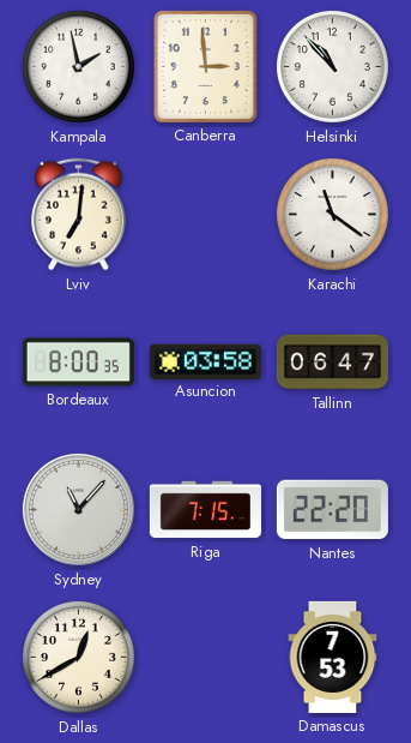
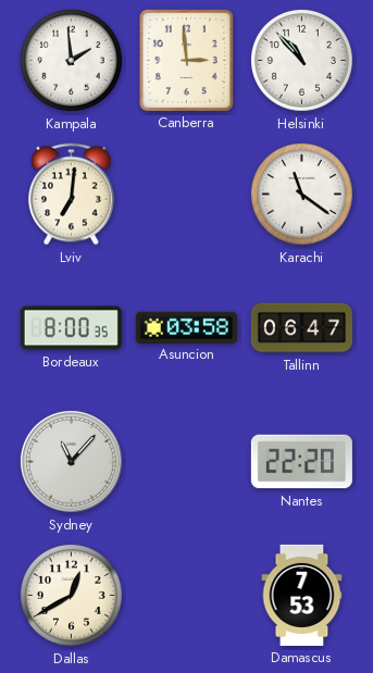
Kampala: 1:58 -> 1:59 (71, 60)
Riga: 7:15 -> none (205, 510)
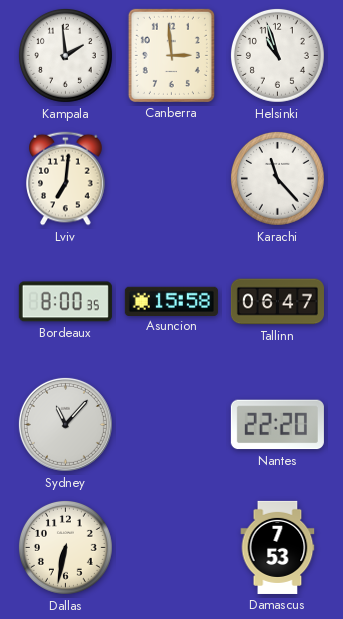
Helsinki: 10:53 -> 10:57 (277, 55)
Karachi: 11:21 -> 11:23 (277, 178)
Asuncion: 03:58 -> 15:58 (171, 301)
Dallas: 12:40 -> 6:32 (65, 547)
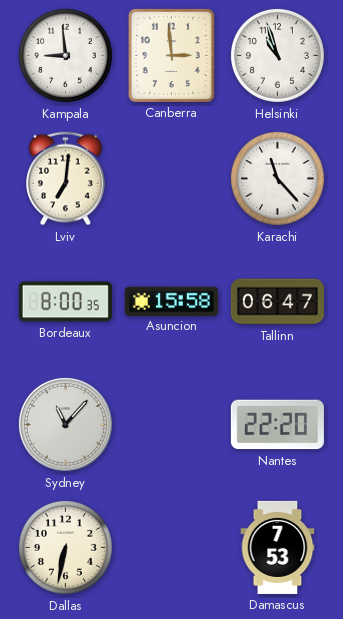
Kampala: 1:59 -> 8:59 (65, 55)
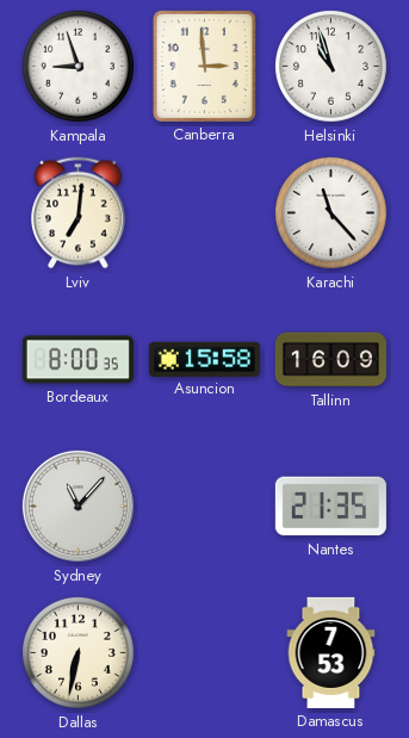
Kampala: 8:59 -> 8:57 (78, 66)
Tallinn: 06:47 -> 16:09 (330, 360)
Nantes: 22:20 -> 21:35 (330, 507)
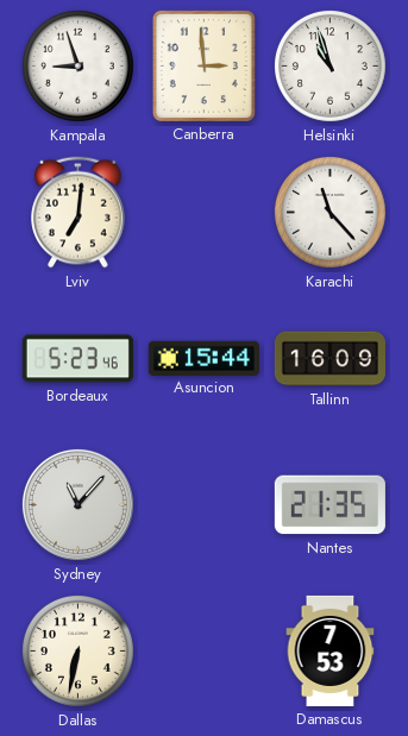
Bordeaux: 8:00 -> 5:23 (77, 359)
Asuncion: 15:58 -> 15:44 (203, 358)
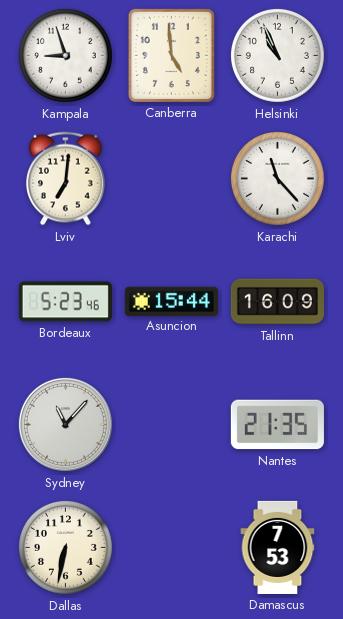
Canberra: 2:59 -> 4:59 (171, 55)
Helsinki: 10:57 -> 10:56 (277, 55)
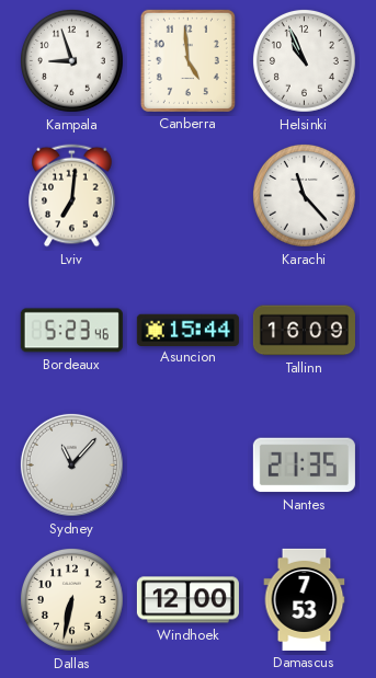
Windhoek: none -> 12:00 (187, 600)
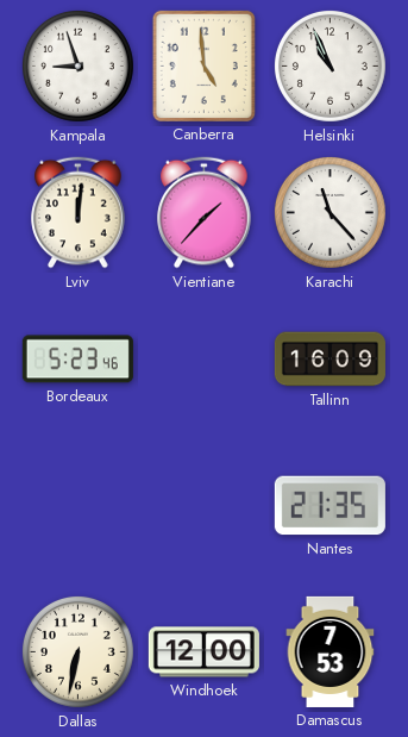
Lviv: 7:01 -> 12:01 (79, 213)
Vientiane: none -> 1:37 (205, 213)
Asuncion: 15:44 -> none (187, 330)
Sydney: 11:07 -> none (71, 464)
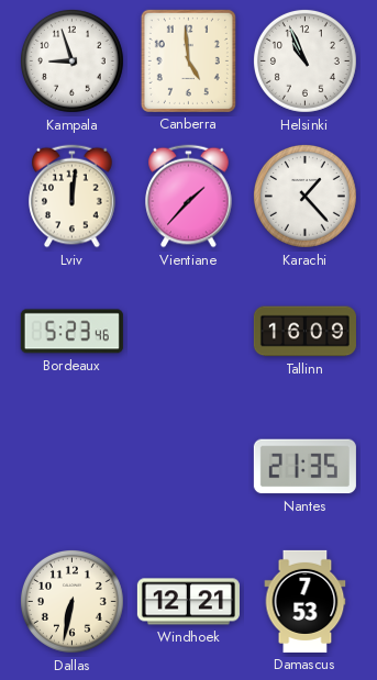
Karachi: 11:23 -> 1:23 (304, 196)
Windhoek: 12:00 -> 12:21 (188, 602)
